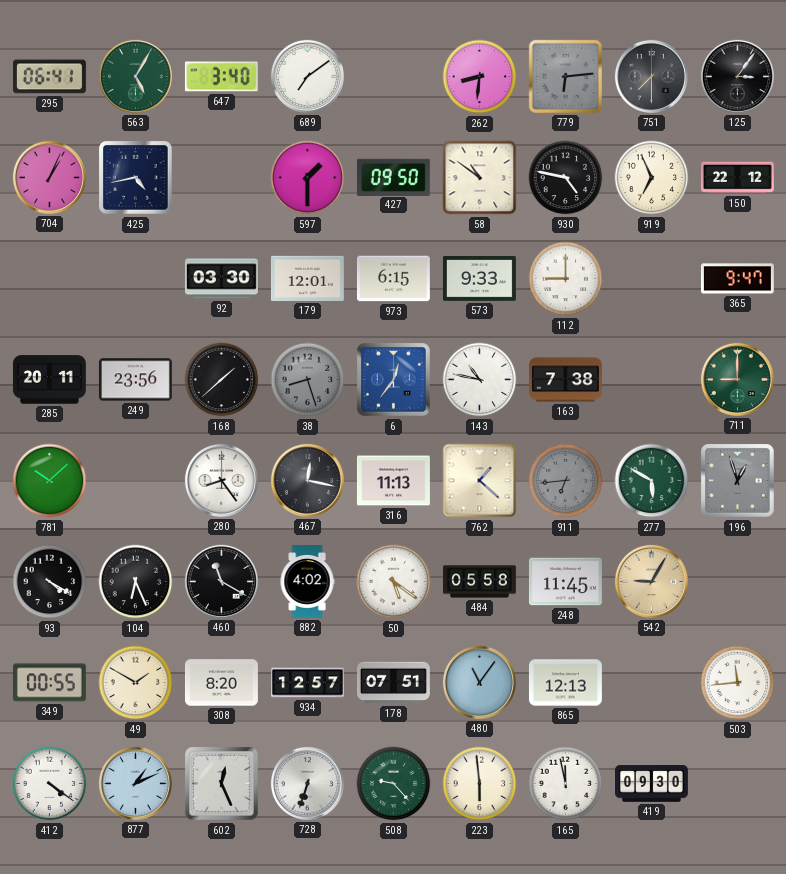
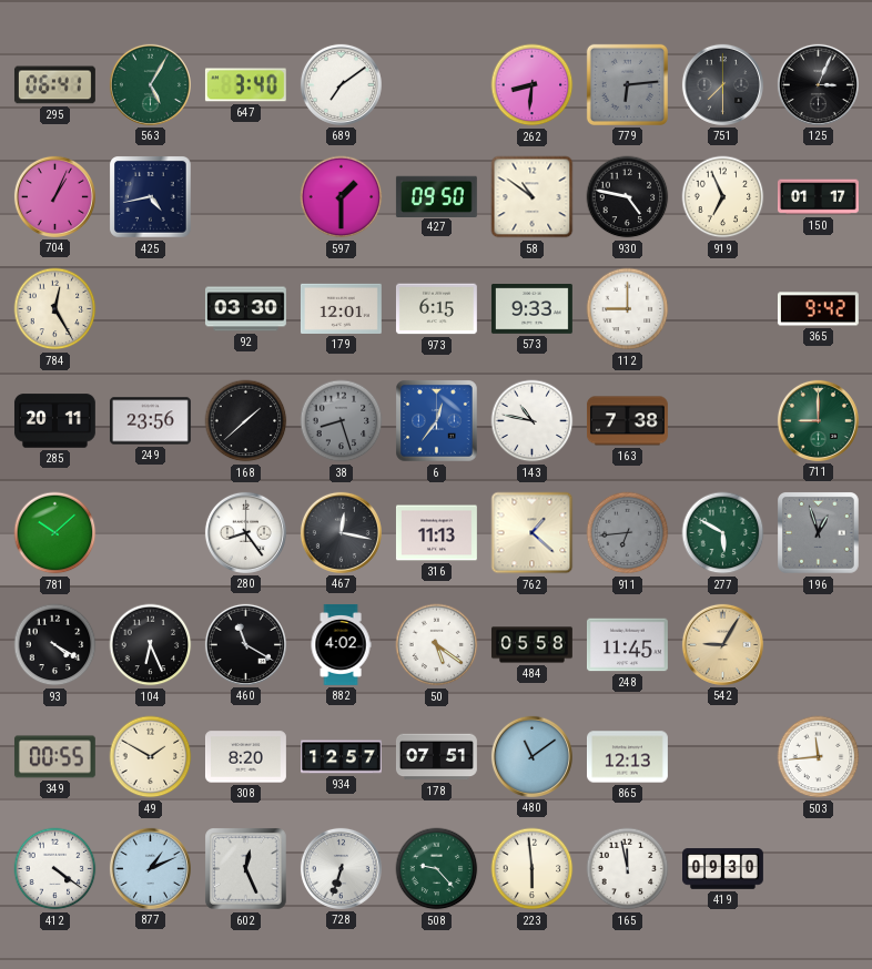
125: 3:06 -> 3:04 (818, 84)
150: 22:12 -> 01:17 (818, 197)
784: none -> 12:25 (55, 309)
365: 9:47 -> 9:42 (818, 309)
480: 11:06 -> 11:09 (531, 756)
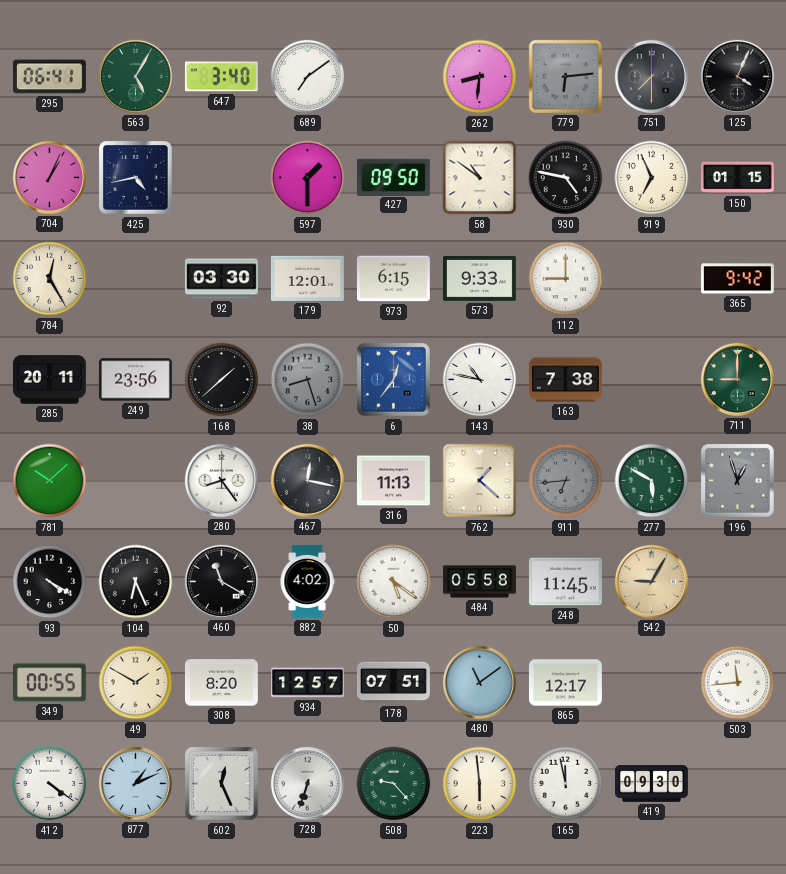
125: 3:04 -> 4:04 (737, 76)
150: 01:17 -> 01:15 (737, 178)
865: 12:13 -> 12:17 (565, 683)
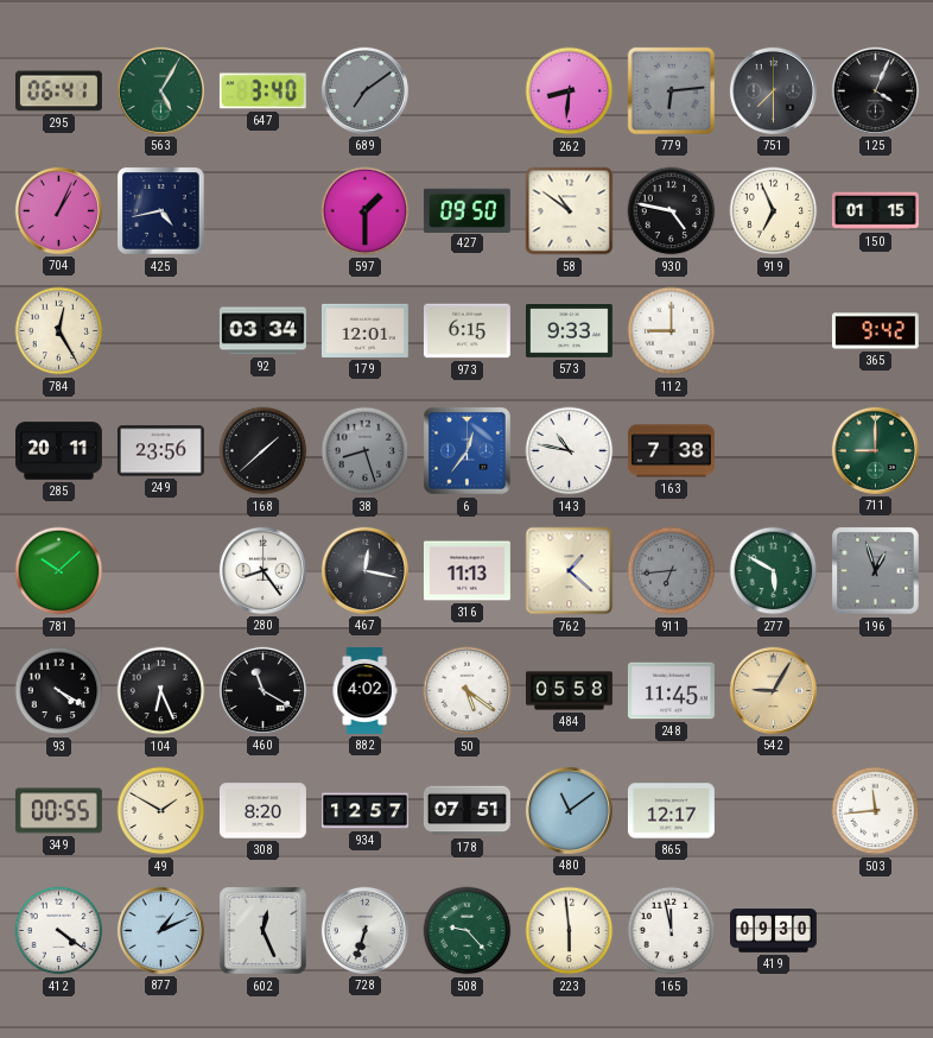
689 dial: white -> grey (364, 90)
92: 03:30 -> 03:34 (262, 331)
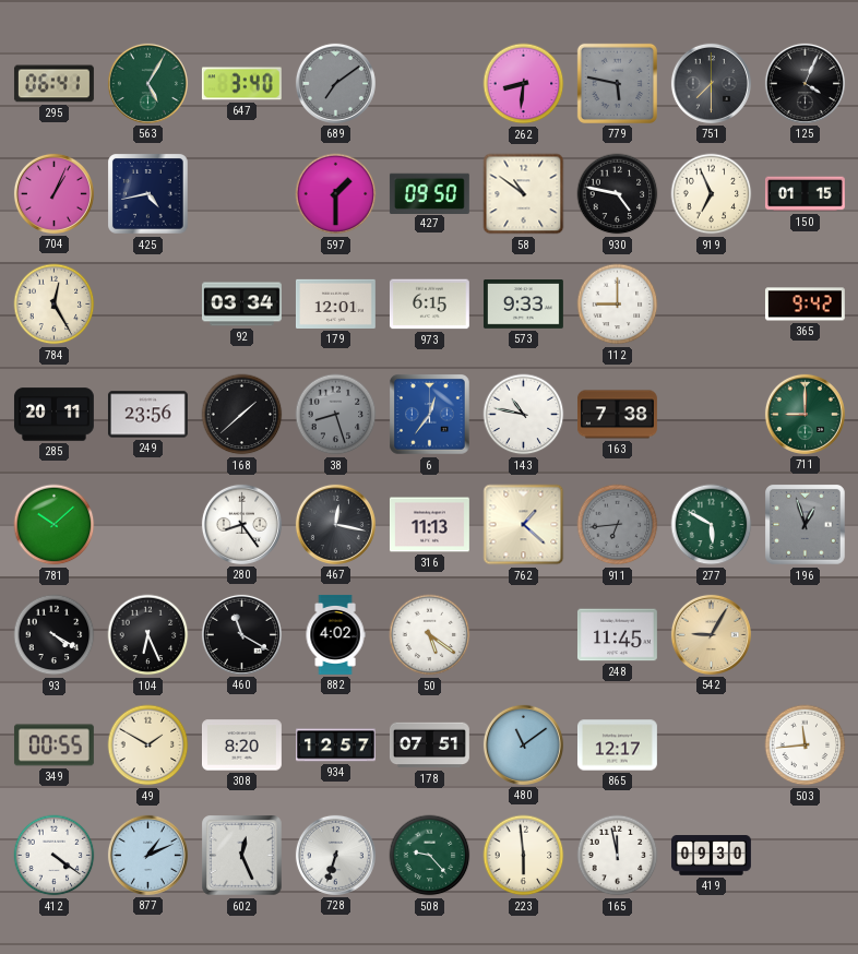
779: 6:14 -> 5:47 (617, 83)
484: 05:58 -> none (569, 691)
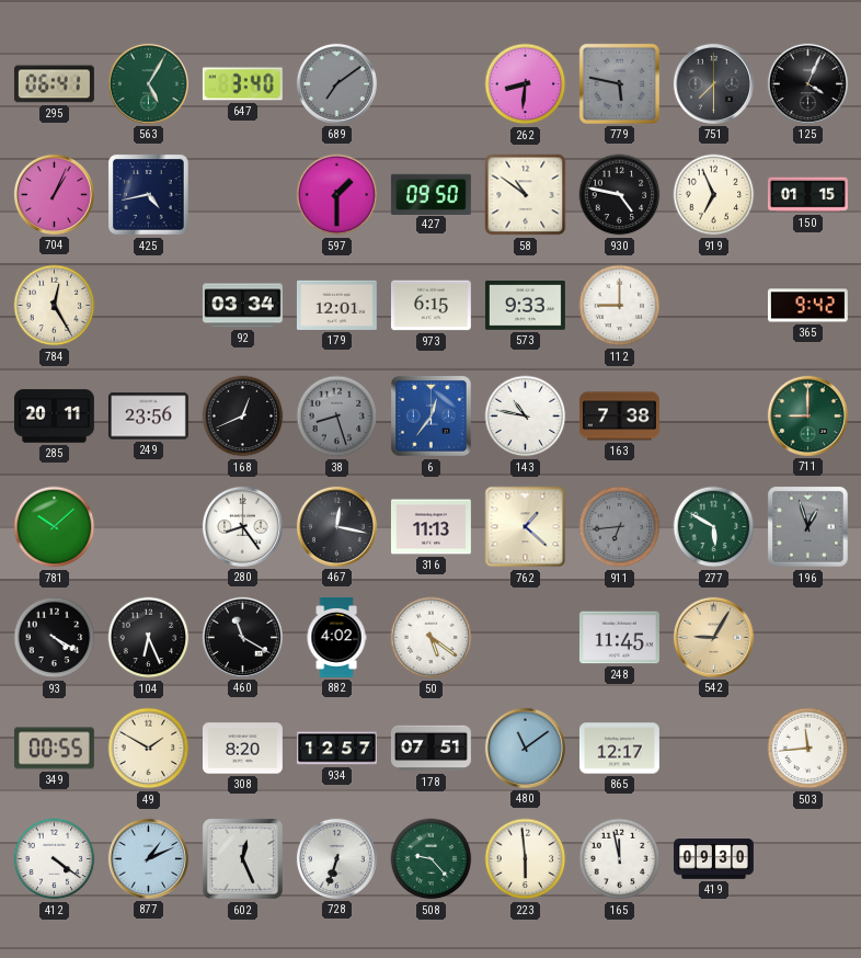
168: 1:38 -> 12:41 (243, 417)
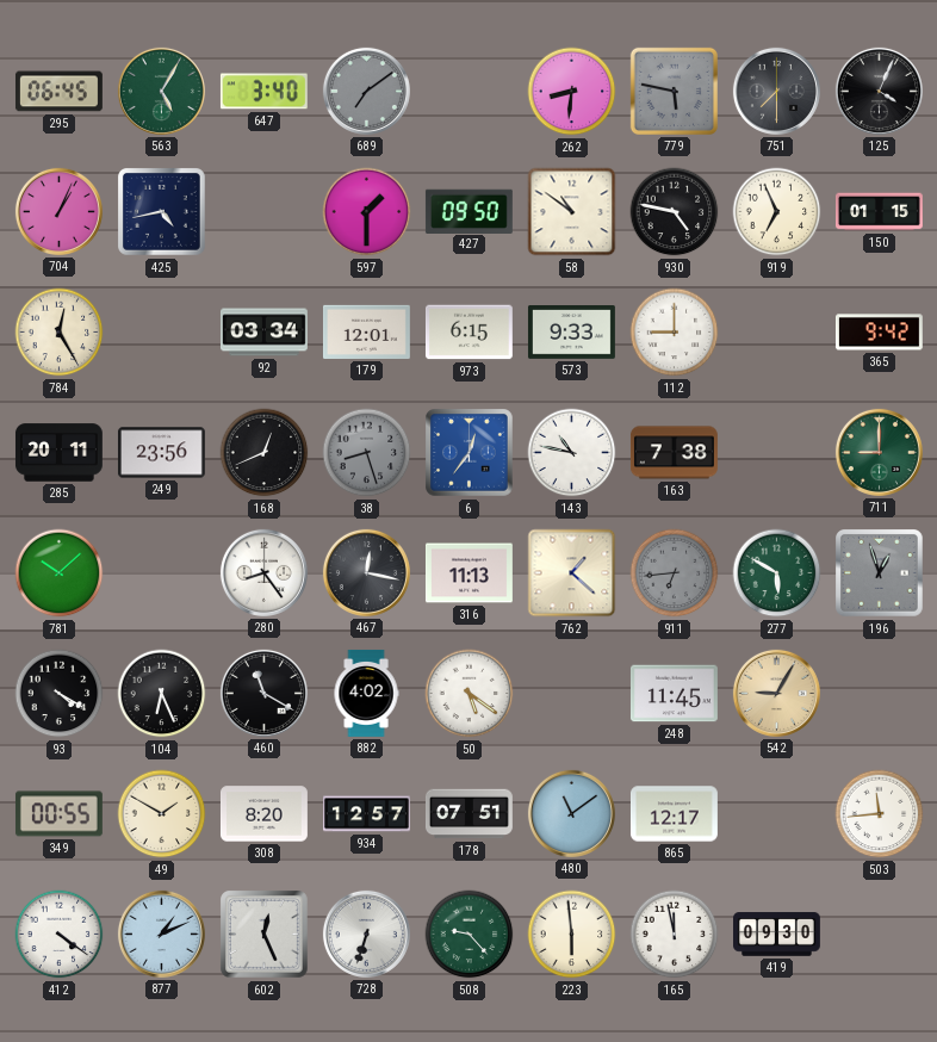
295: 06:41 -> 06:45 (58, 92)
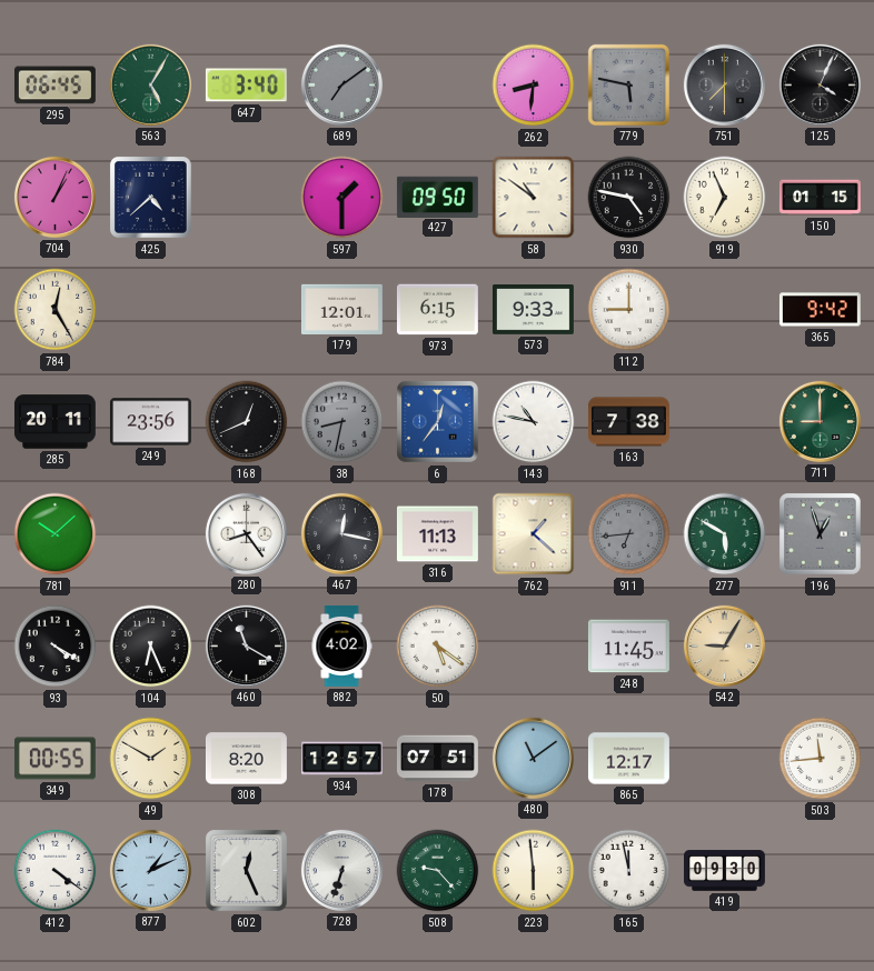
425: 4:43 -> 4:38 (151, 198)
92: 03:34 -> none (263, 333)
38: 8:27 -> 8:32 (342, 422)
